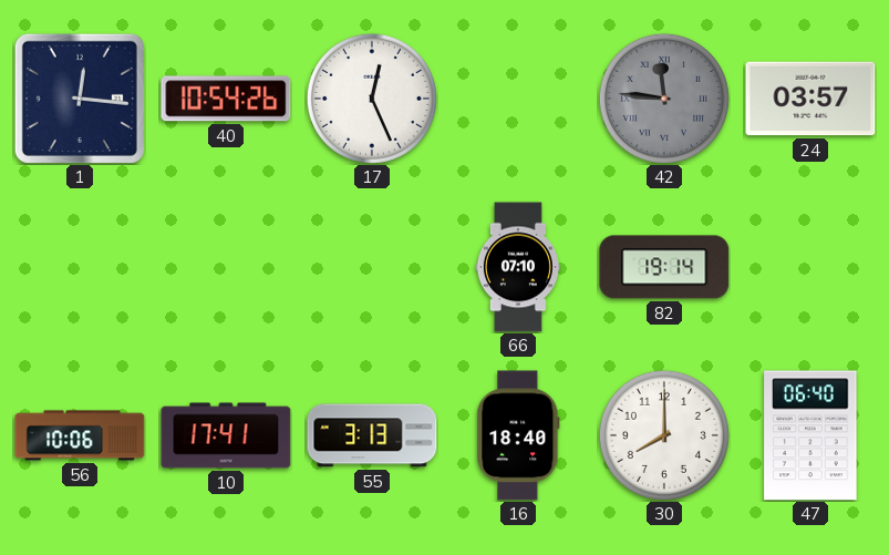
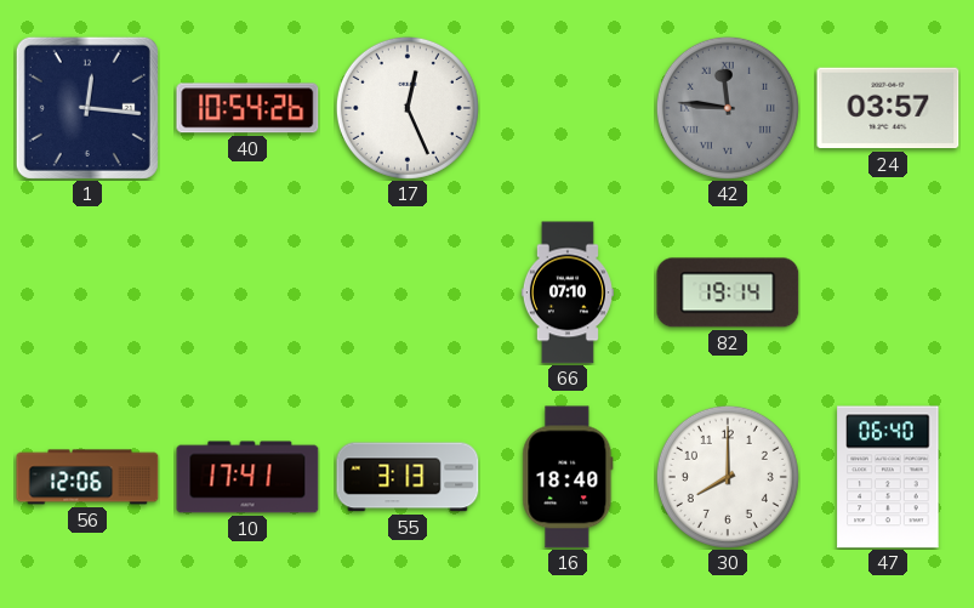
56: 10:06 -> 12:06 (87, 477)
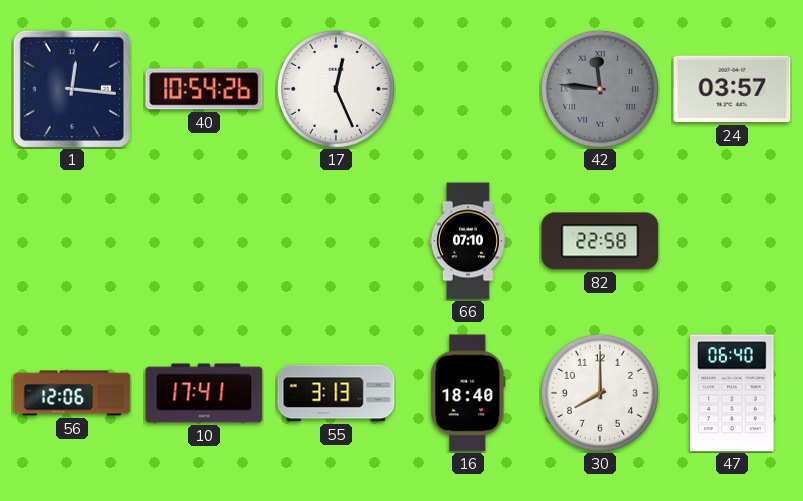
82: 19:14 -> 22:58 (600, 241)
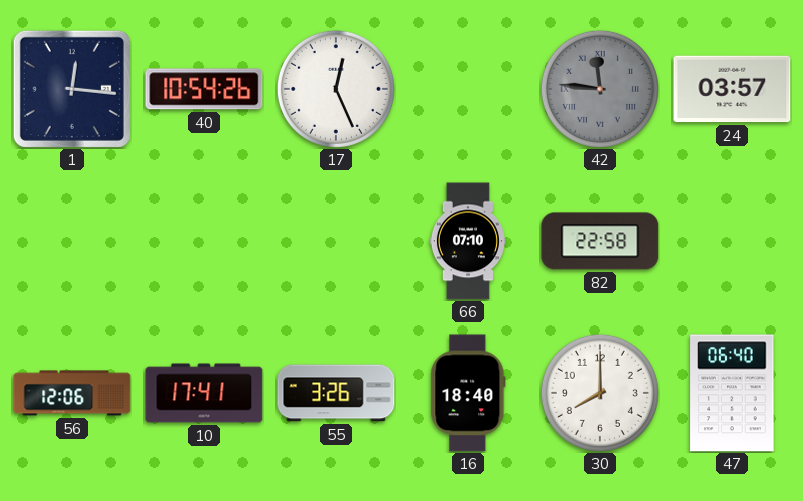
55: 3:13 -> 3:26 (336, 393)
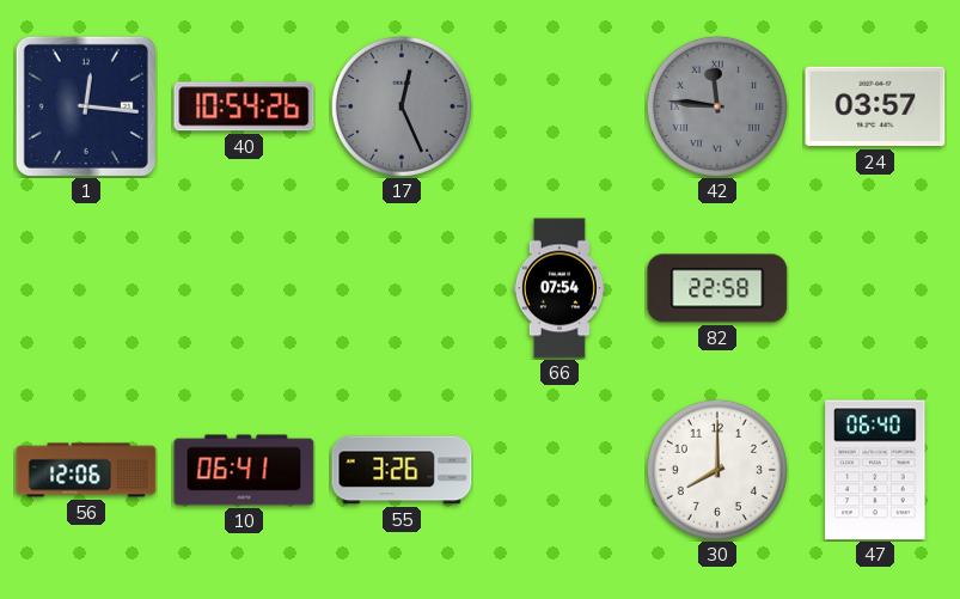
17 dial: white -> grey (402, 106)
66: 07:10 -> 07:54 (560, 288)
10: 17:41 -> 06:41 (244, 470)
16: 18:40 -> none (468, 393)
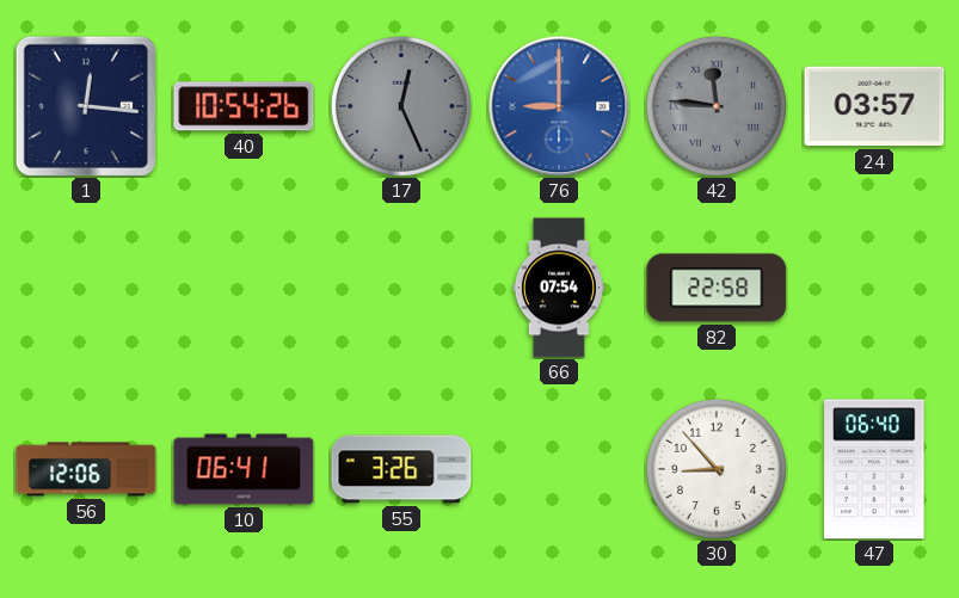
76: none -> 9:00 (559, 106)
30: 8:00 -> 8:53 (717, 469)
